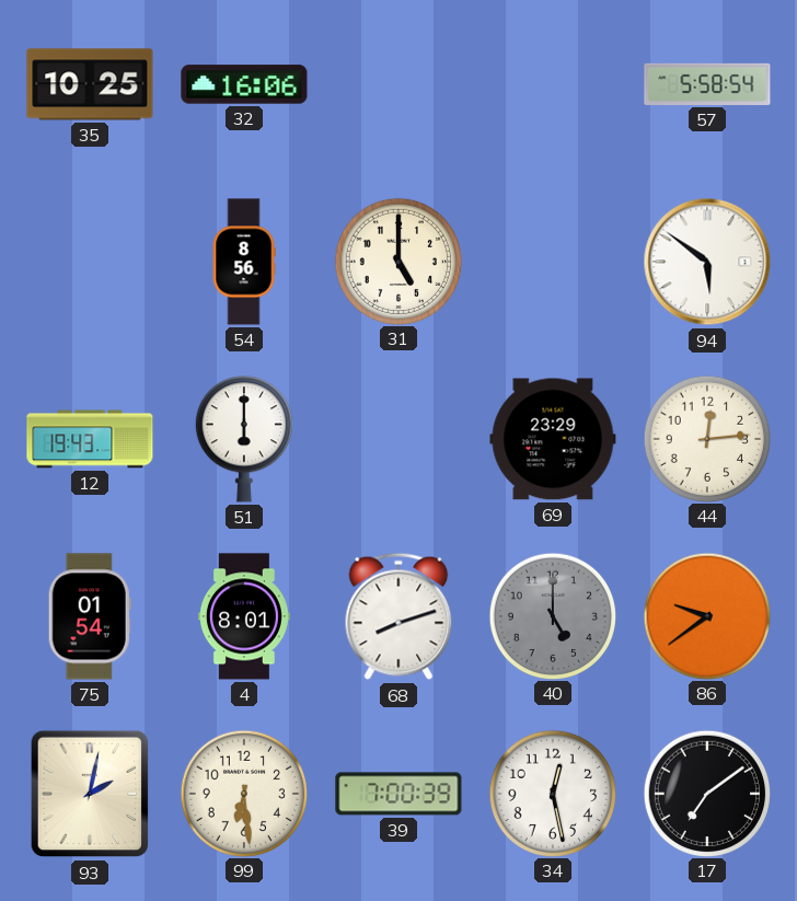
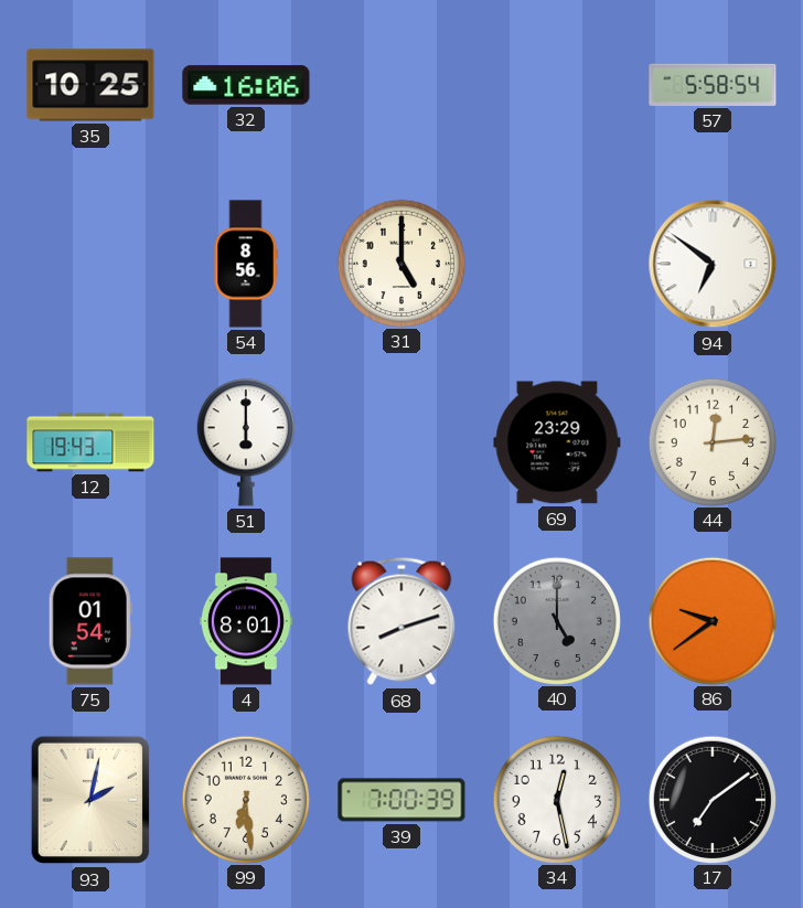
94: 5:51 -> 6:51 (713, 264)
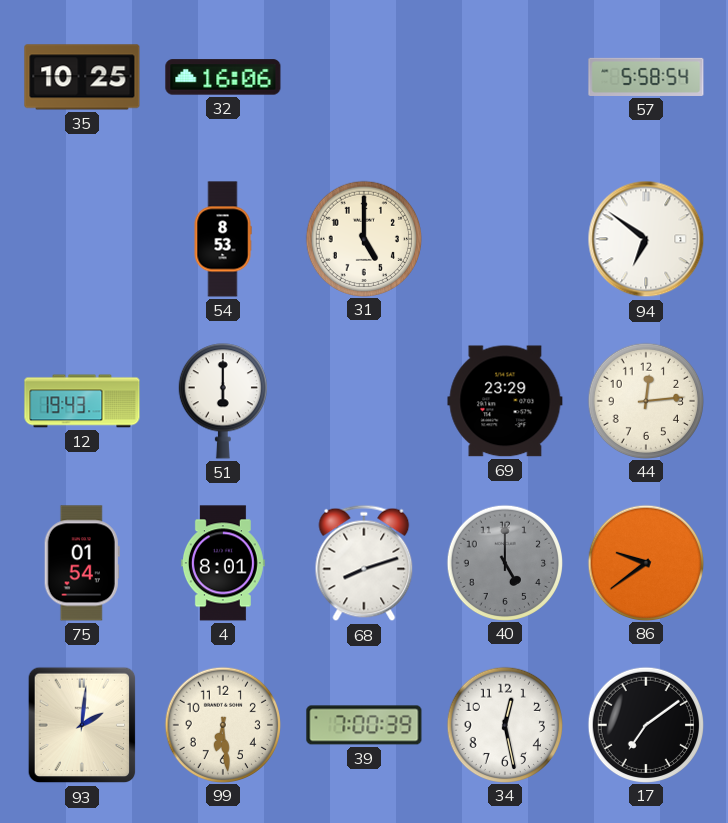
54: 8:56 -> 8:53 (223, 239)
93: 2:02 -> 2:01 (82, 725)
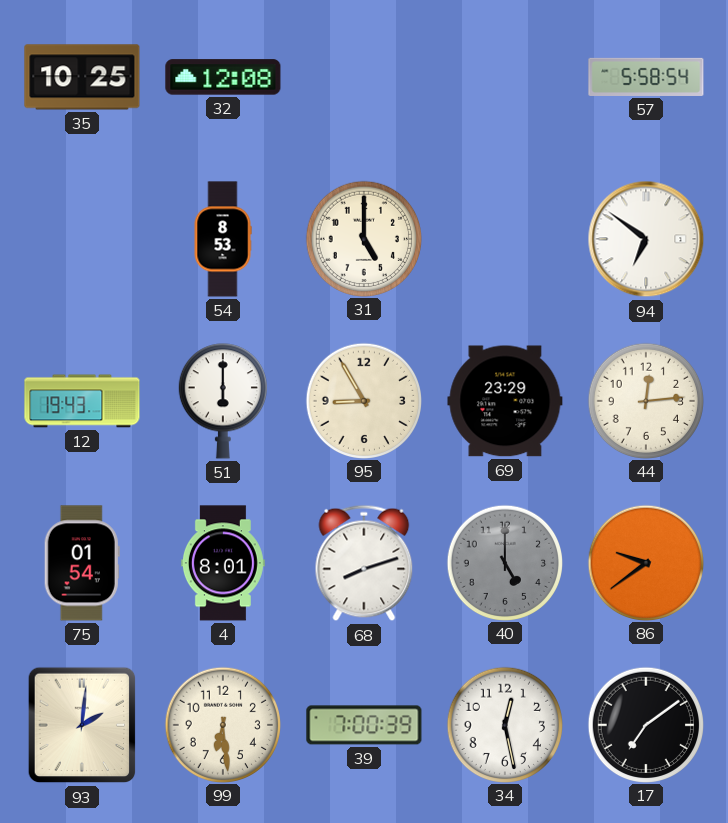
32: 16:06 -> 12:08 (223, 77)
95: none -> 8:55 (363, 400)
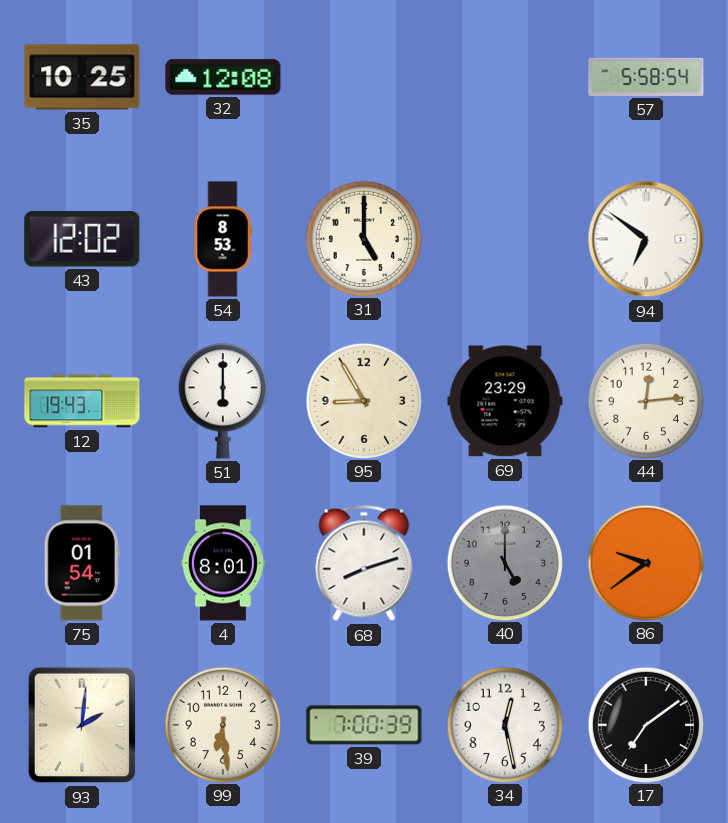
43: none -> 12:02 (82, 239)
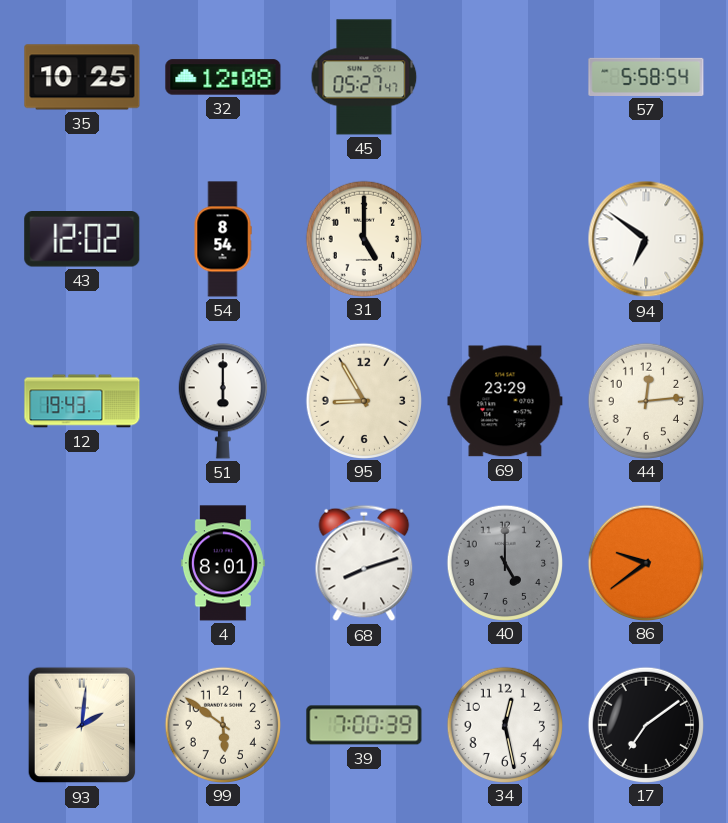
45: none -> 05:27 (364, 77)
54: 8:53 -> 8:54 (223, 239)
75: 01:54 -> none (82, 563)
99: 6:29 -> 5:51 (222, 724)
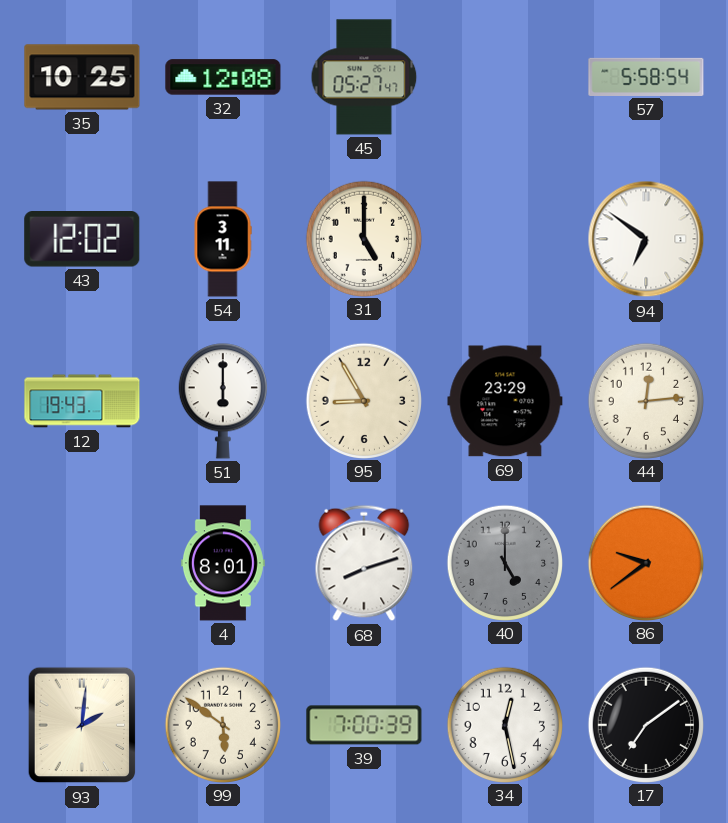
54: 8:54 -> 3:11 (223, 239)
